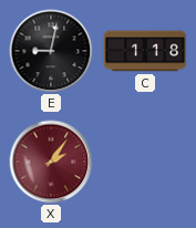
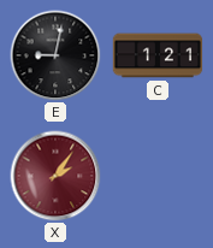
C: 1:18 -> 1:21 (158, 55)
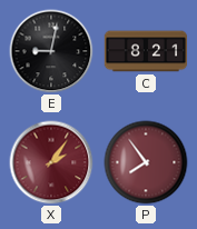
C: 1:21 -> 8:21 (146, 51)
P: none -> 7:54 (146, 162)
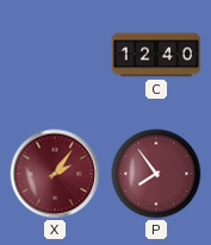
E: 9:02 -> none (51, 51)
C: 8:21 -> 12:40 (156, 55)
